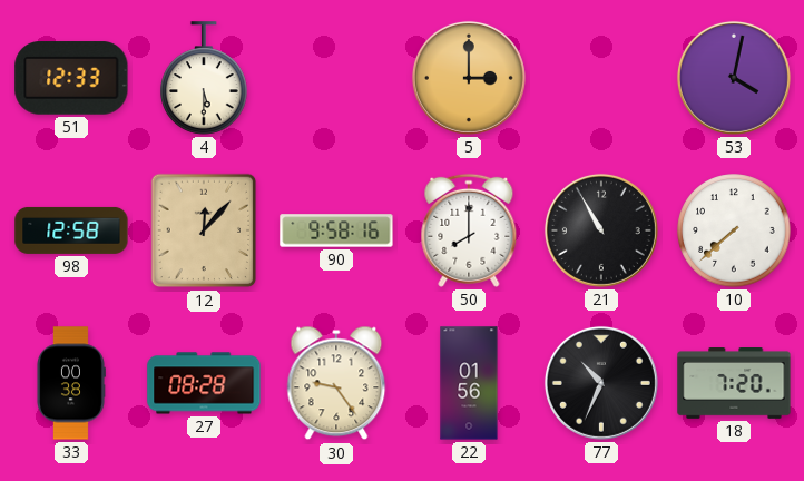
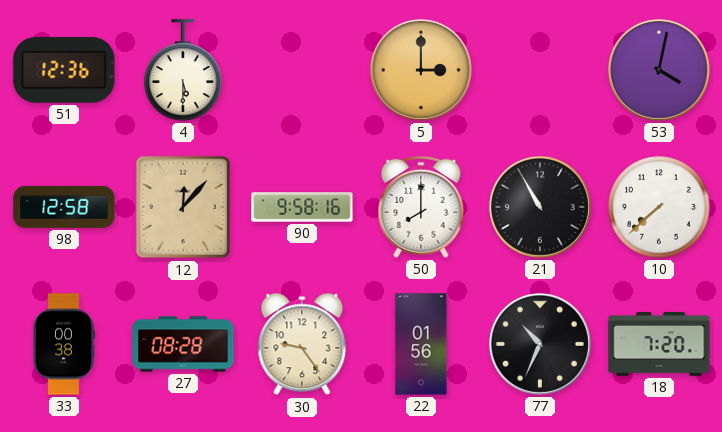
51: 12:33 -> 12:36 (64, 70)
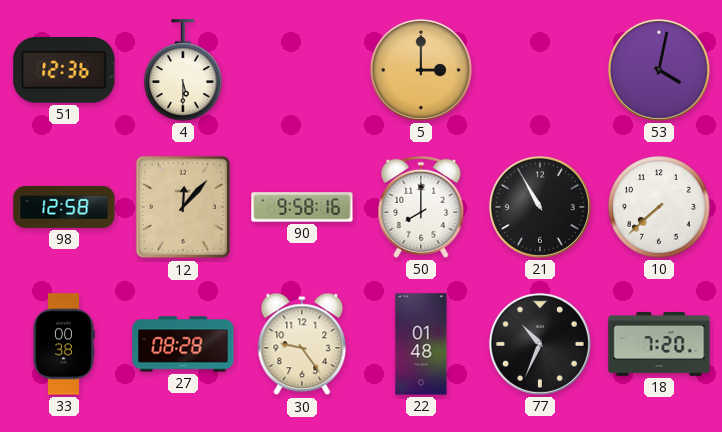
22: 01:56 -> 01:48 (421, 344)
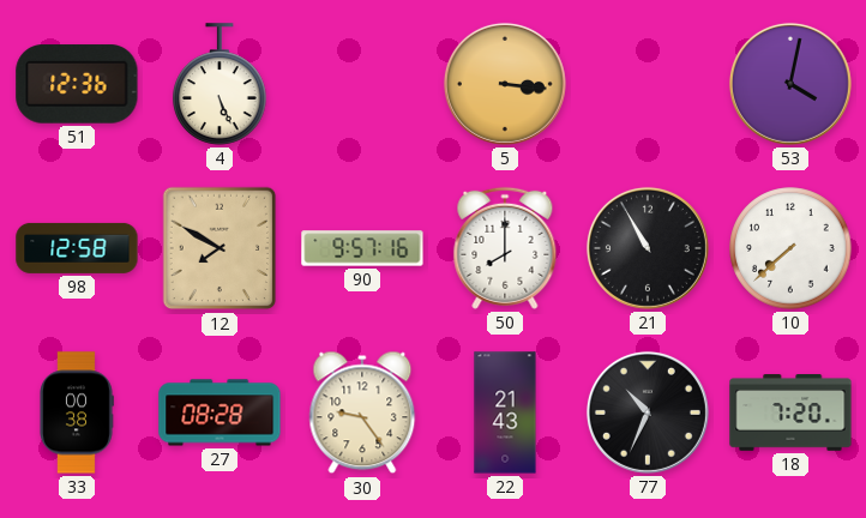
4: 5:30 -> 5:26 (219, 84)
5: 3:00 -> 3:16 (505, 84)
12: 12:07 -> 7:50 (219, 248)
90: 9:58 -> 9:57 (362, 248)
22: 01:48 -> 21:43 (505, 412)
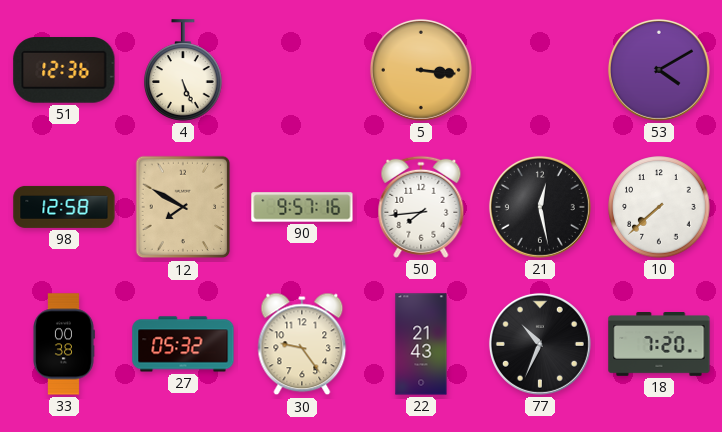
53: 4:02 -> 4:10 (659, 70)
50: 8:00 -> 7:44 (421, 207)
21: 10:55 -> 12:28 (540, 207)
27: 08:28 -> 05:32 (183, 344)
